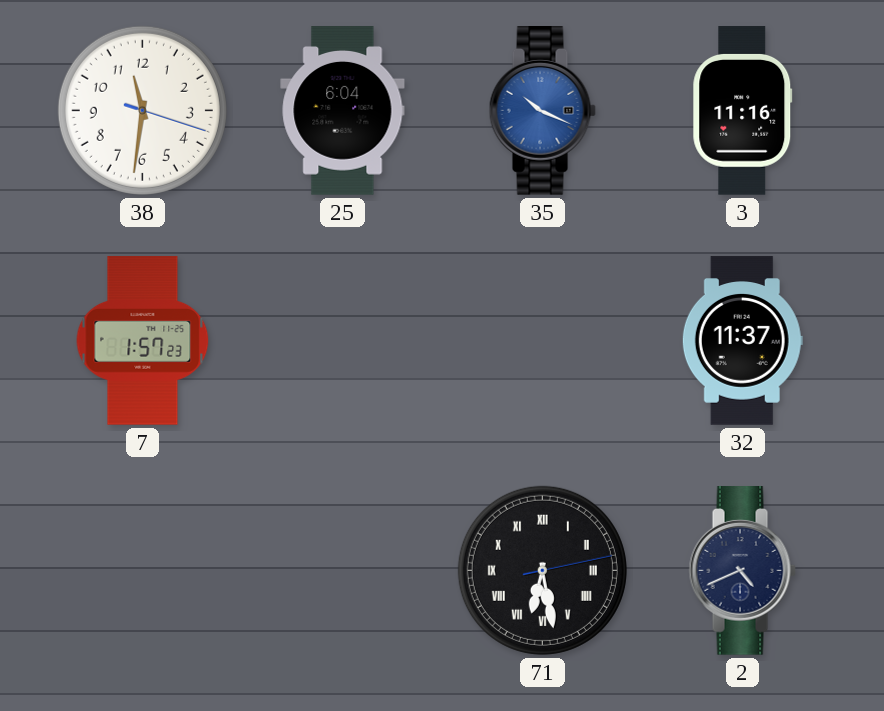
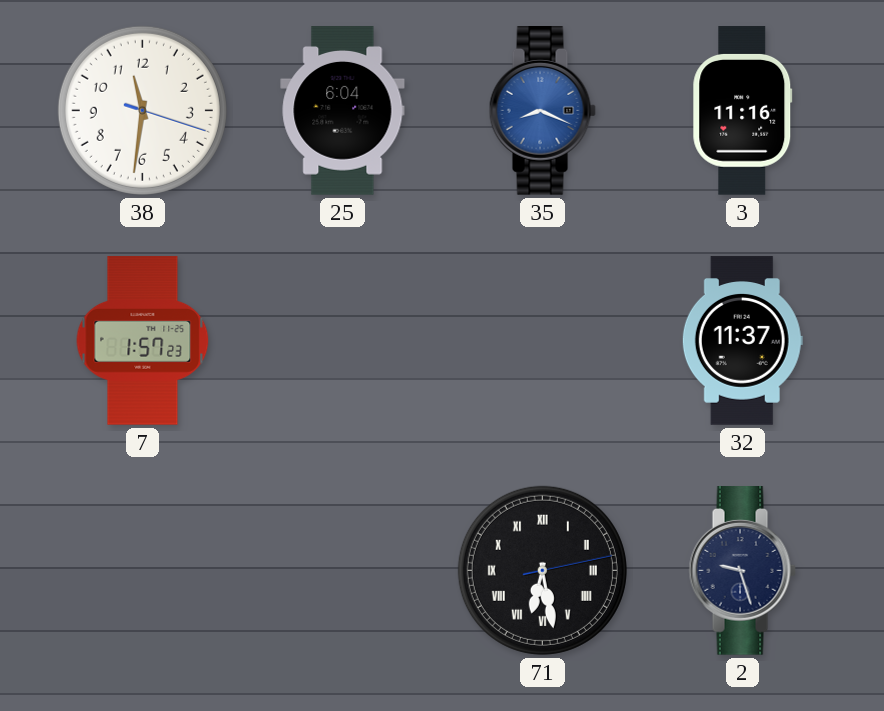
35: 10:19 -> 8:19 (542, 111)
2: 4:41 -> 9:27 (742, 571)
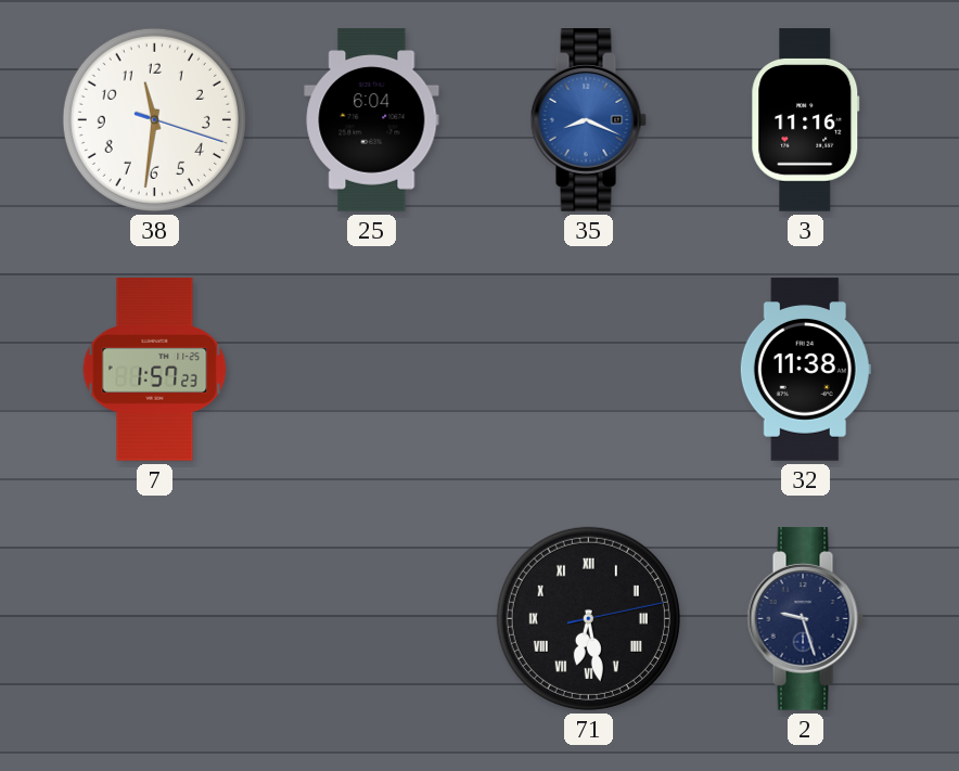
32: 11:37 -> 11:38 (805, 370)
